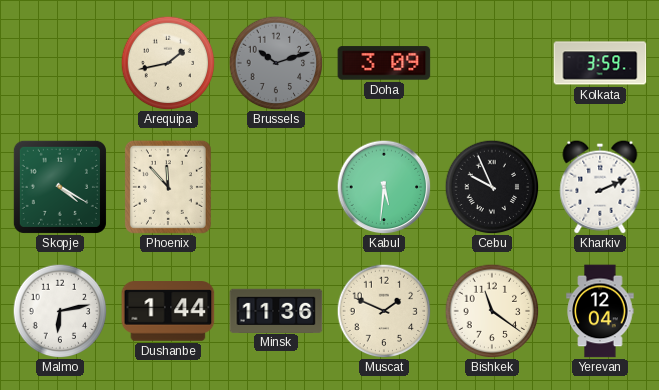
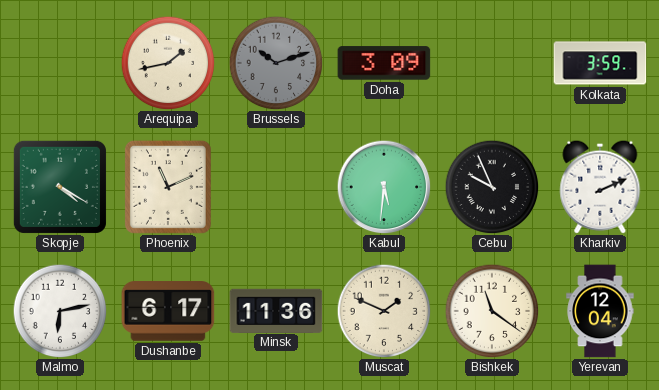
Phoenix: 11:53 -> 11:11 (168, 187)
Dushanbe: 1:44 -> 6:17 (168, 311)
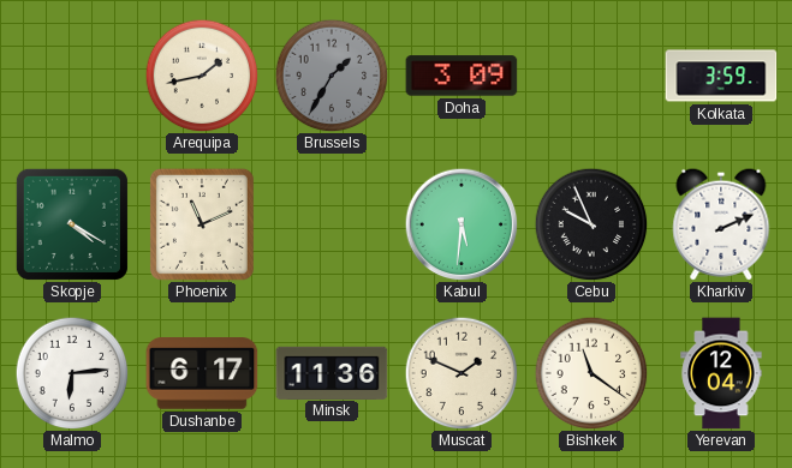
Brussels: 10:12 -> 1:35 (332, 76)
Malmo: 6:13 -> 6:14 (72, 373)
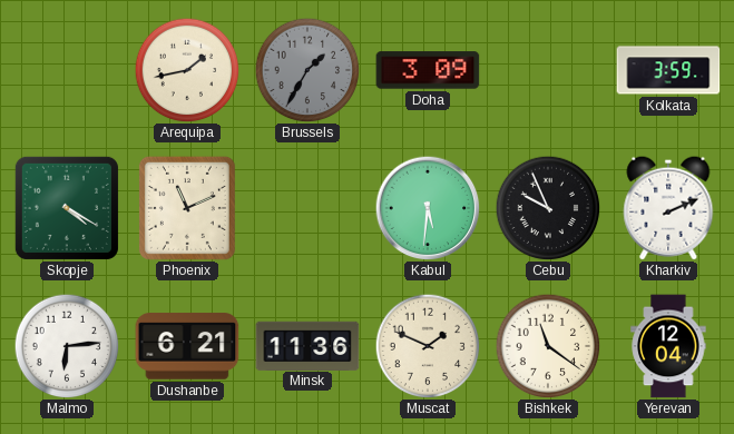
Dushanbe: 6:17 -> 6:21 (187, 346)
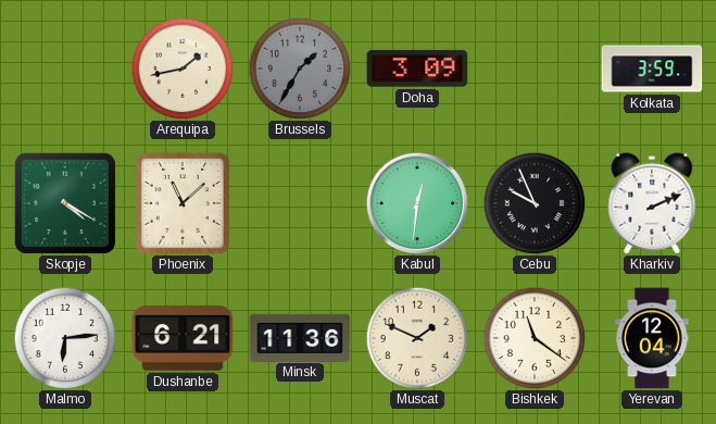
Phoenix: 11:11 -> 11:08 (183, 203)
Kabul: 5:31 -> 12:31 (417, 203)
